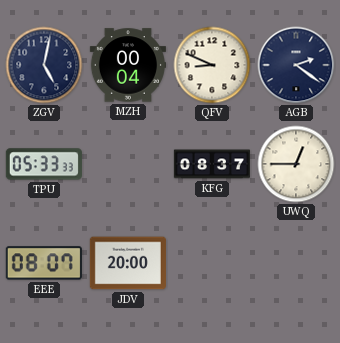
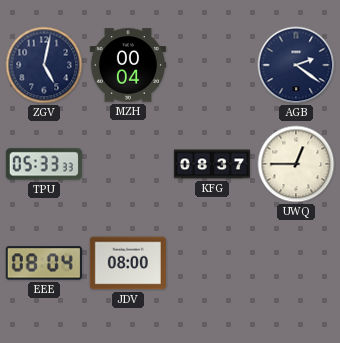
QFV: 8:49 -> none (212, 65)
EEE: 08:07 -> 08:04 (44, 263)
JDV: 20:00 -> 08:00 (128, 263)
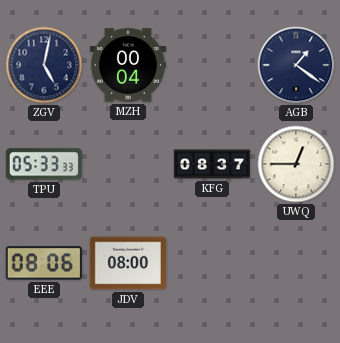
AGB: 2:21 -> 1:21 (296, 65)
EEE: 08:04 -> 08:06 (44, 263)
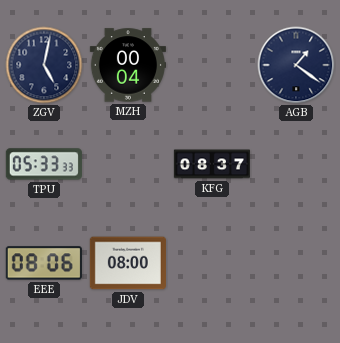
UWQ: 12:45 -> none (296, 164)
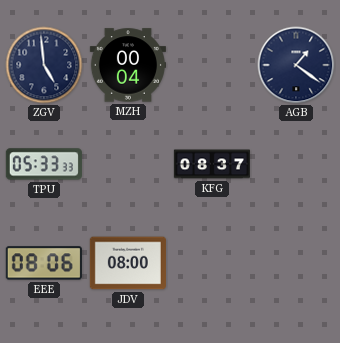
ZGV: 5:02 -> 4:59 (44, 65)
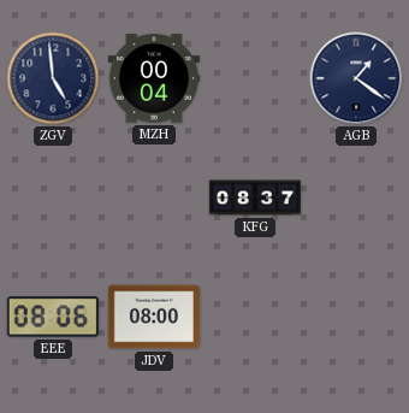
TPU: 05:33 -> none (44, 164)
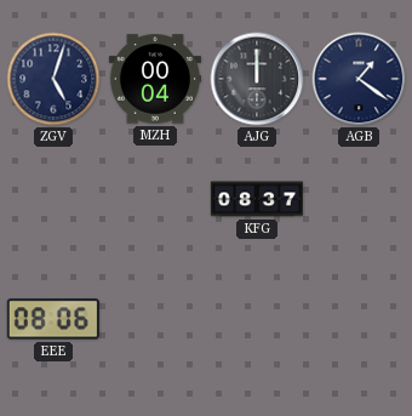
ZGV: 4:59 -> 5:03 (53, 79)
AJG: none -> 12:00 (257, 79)
JDV: 08:00 -> none (154, 317)
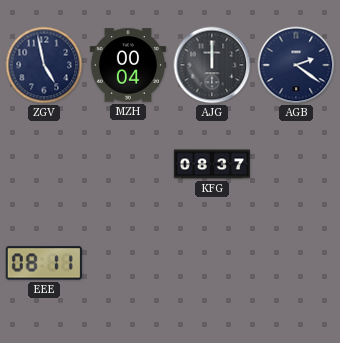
ZGV: 5:03 -> 4:58 (44, 65)
AGB: 1:21 -> 2:21 (296, 65)
EEE: 08:06 -> 08:11 (44, 263)
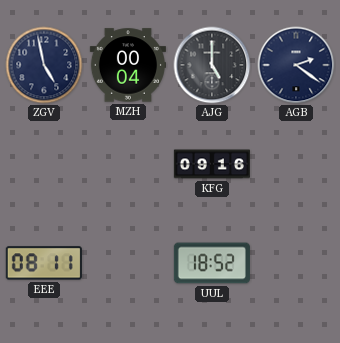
AJG: 12:00 -> 5:00 (212, 65)
KFG: 08:37 -> 09:16 (212, 164)
UUL: none -> 18:52 (212, 263)
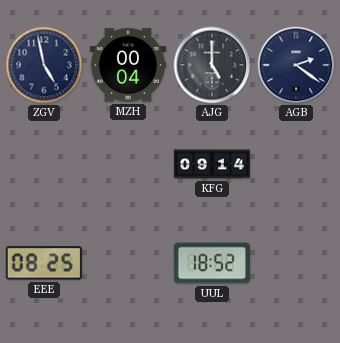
KFG: 09:16 -> 09:14 (212, 164)
EEE: 08:11 -> 08:25 (44, 263)
